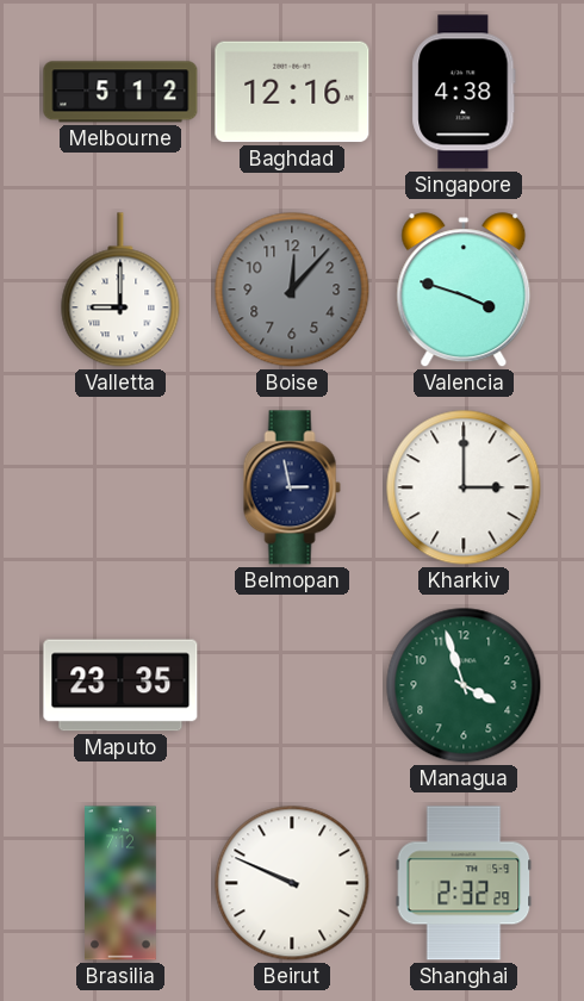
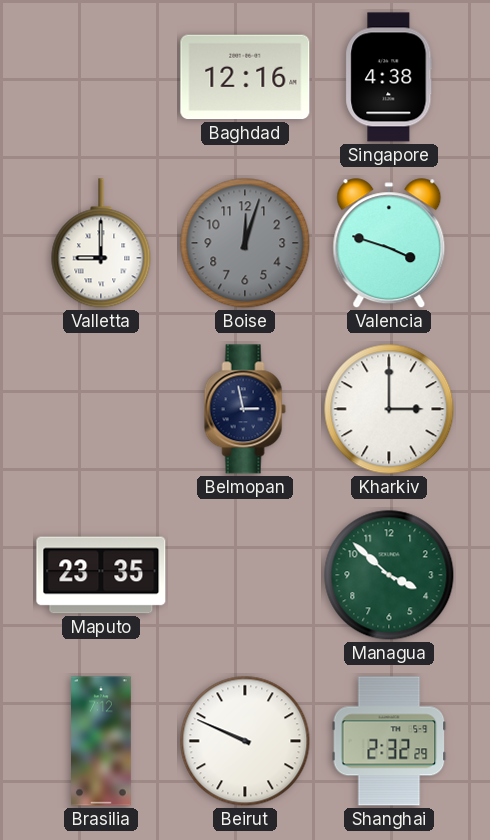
Melbourne: 5:12 -> none (120, 92)
Boise: 12:07 -> 12:03 (245, 243)
Managua: 3:57 -> 3:52 (389, 575)
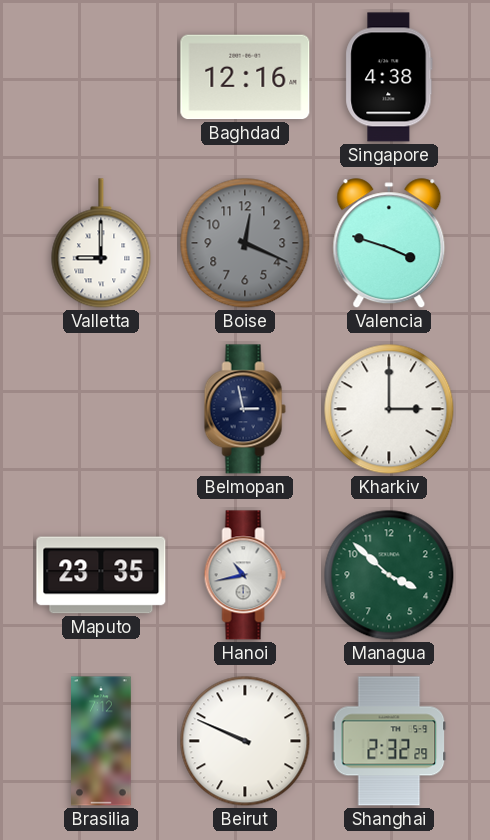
Boise: 12:03 -> 12:19 (245, 243)
Hanoi: none -> 10:43 (245, 575)
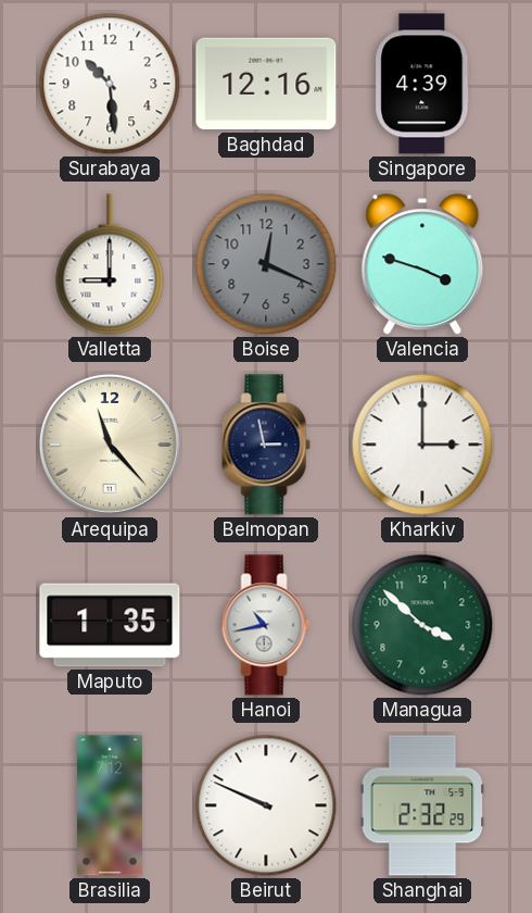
Surabaya: none -> 10:29 (110, 84)
Singapore: 4:38 -> 4:39 (422, 84)
Arequipa: none -> 11:23 (110, 445)
Maputo: 23:35 -> 1:35 (110, 625)
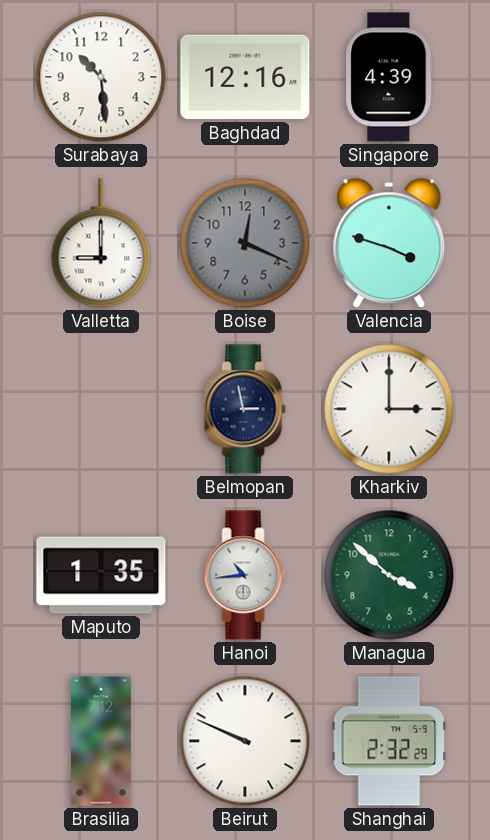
Arequipa: 11:23 -> none (110, 445)
Hanoi: 10:43 -> 10:44 (245, 575)
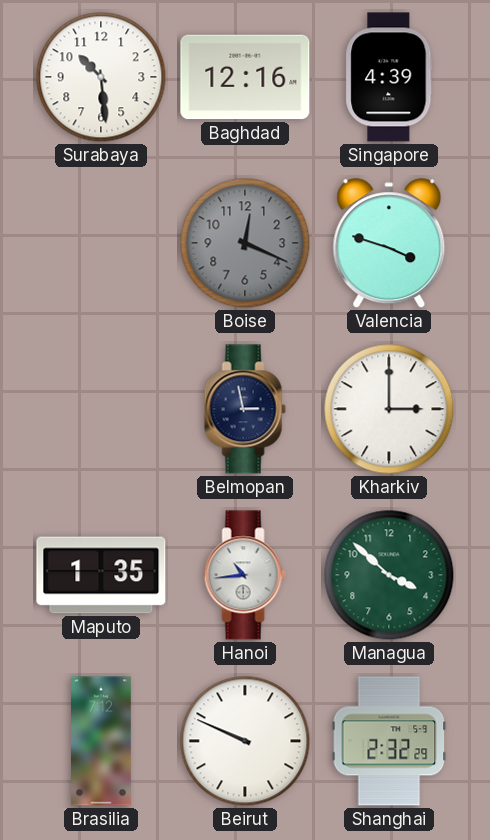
Valletta: 9:00 -> none (101, 243)
